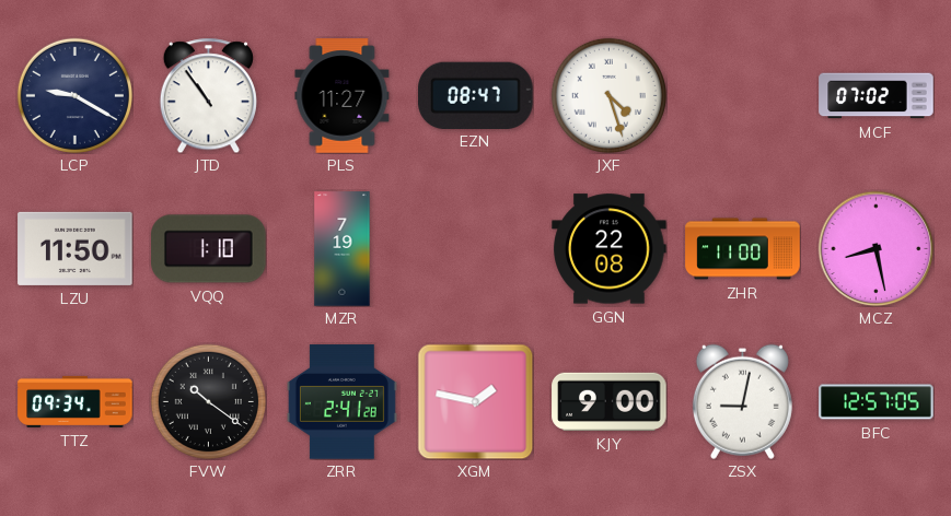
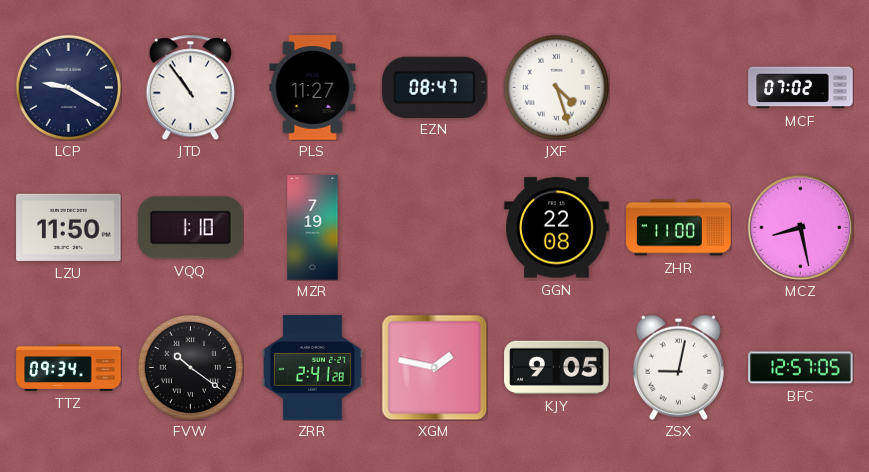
KJY: 9:00 -> 9:05 (557, 367)
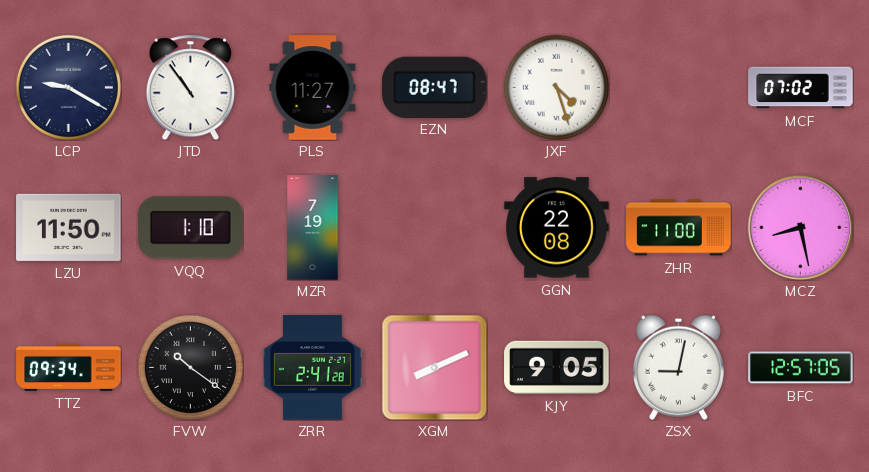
XGM: 1:47 -> 8:11 (434, 367)
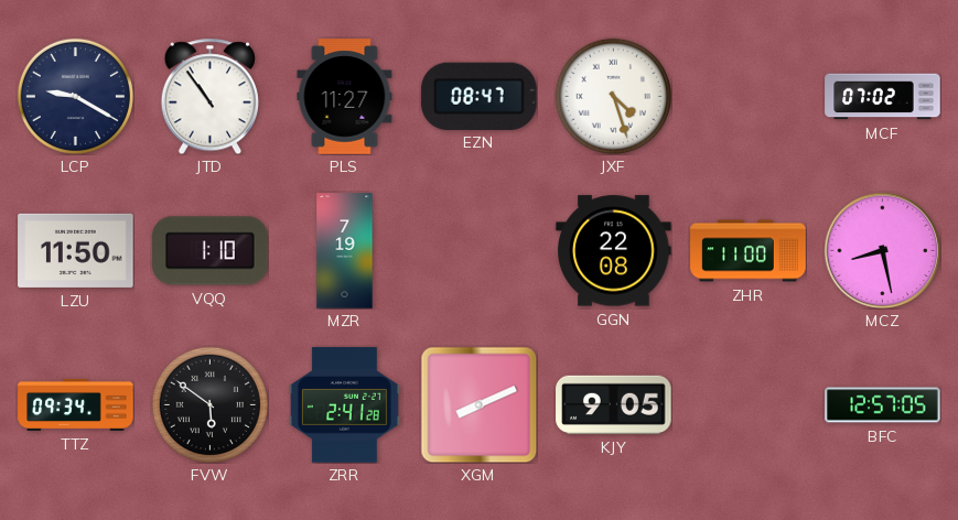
FVW: 10:21 -> 5:51 (209, 404)
ZSX: 9:02 -> none (678, 367)
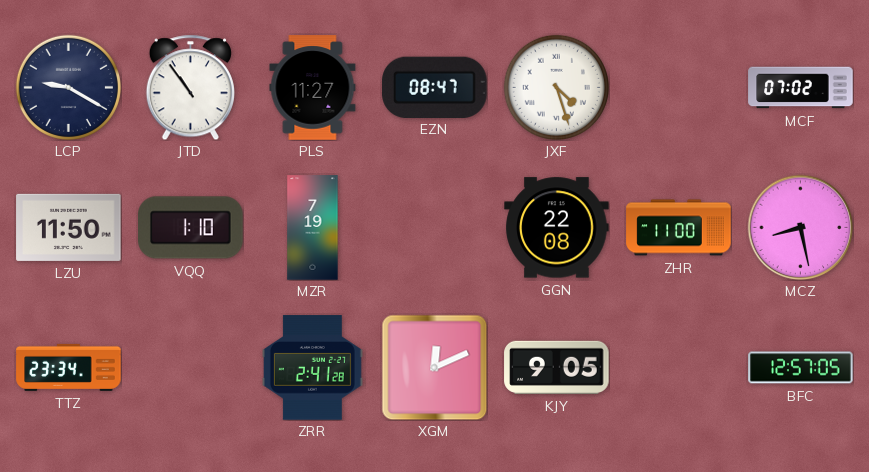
TTZ: 09:34 -> 23:34 (69, 367)
FVW: 5:51 -> none (209, 404)
XGM: 8:11 -> 12:11 (434, 367)
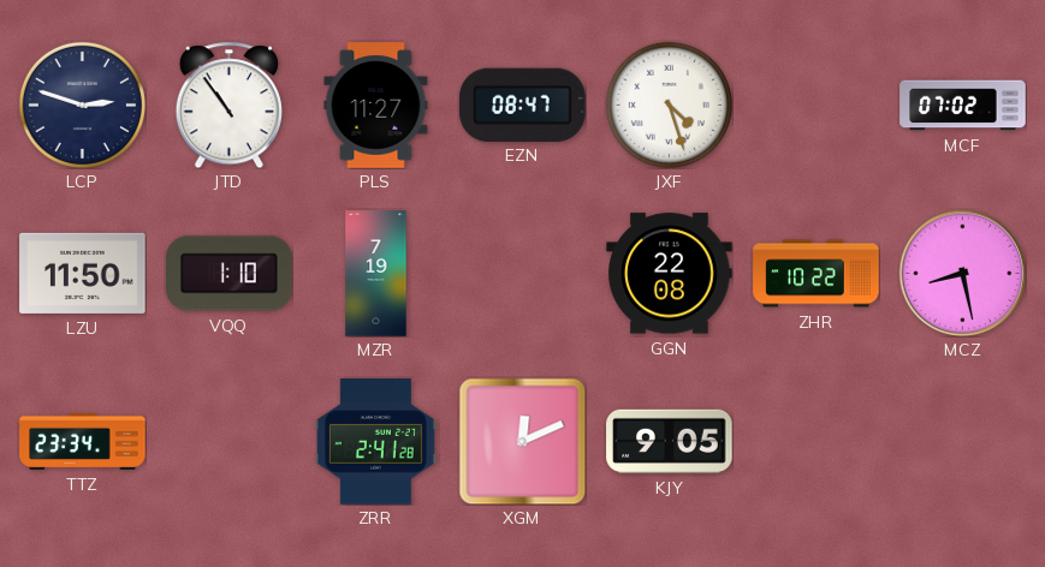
LCP: 9:20 -> 2:48 (82, 105)
ZHR: 11:00 -> 10:22 (817, 274)
BFC: 12:57 -> none (801, 368)
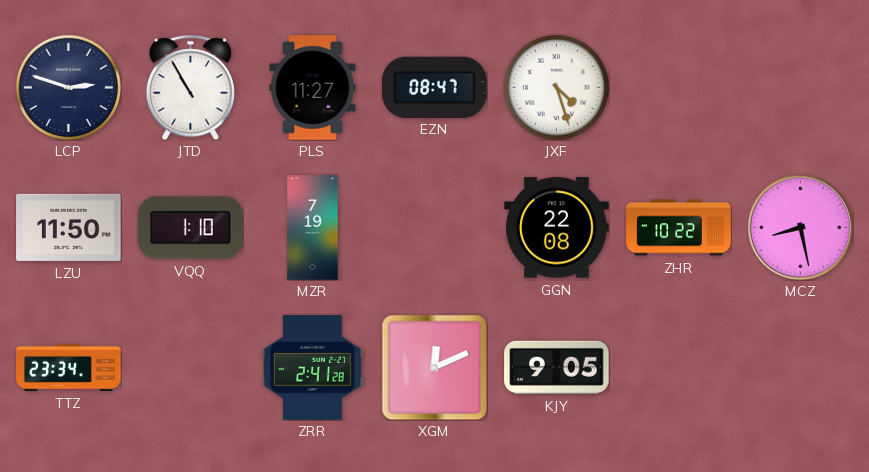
JTD: 10:54 -> 10:55 (190, 87)
MCF: 07:02 -> none (963, 106)
